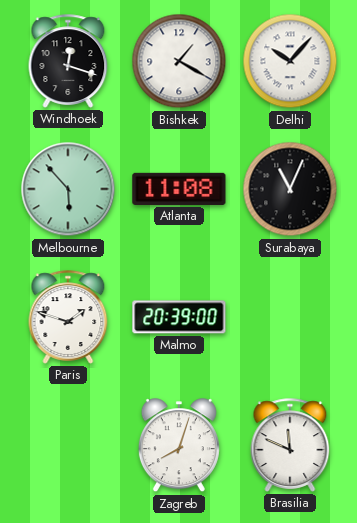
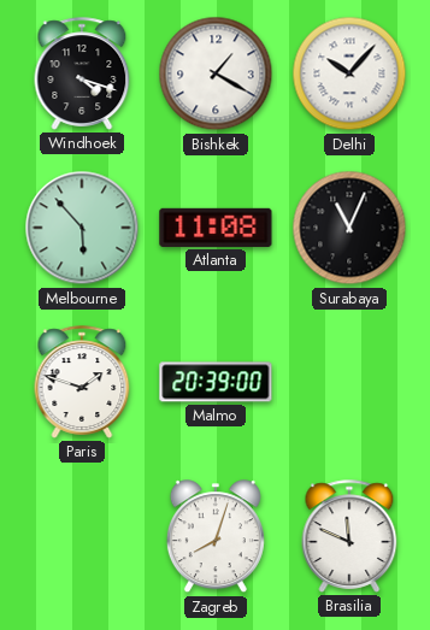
Windhoek: 12:18 -> 4:18 (82, 73)
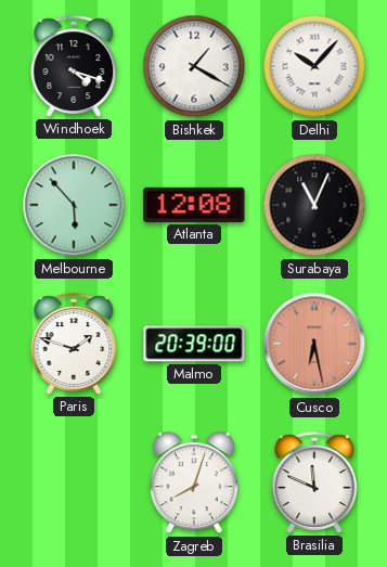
Atlanta: 11:08 -> 12:08 (194, 205)
Cusco: none -> 6:28 (314, 344)
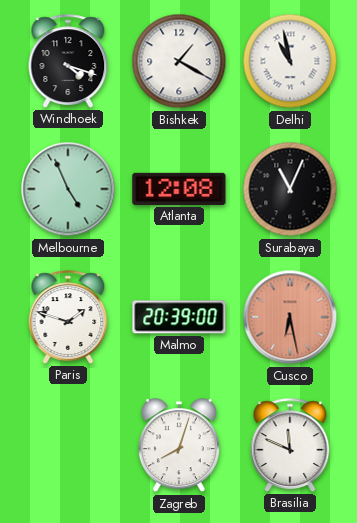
Delhi: 10:07 -> 10:58 (290, 61)
Melbourne: 5:53 -> 4:56 (68, 189)
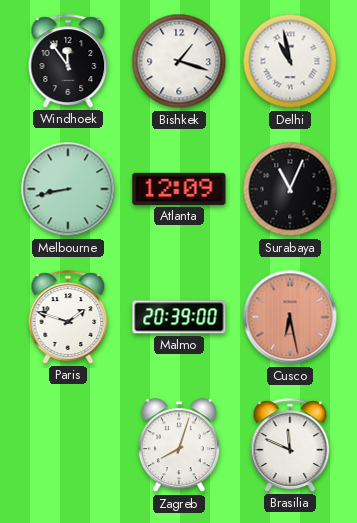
Windhoek: 4:18 -> 11:54 (68, 61)
Bishkek: 1:20 -> 1:18 (179, 61)
Melbourne: 4:56 -> 8:43 (68, 189)
Atlanta: 12:08 -> 12:09 (179, 189)
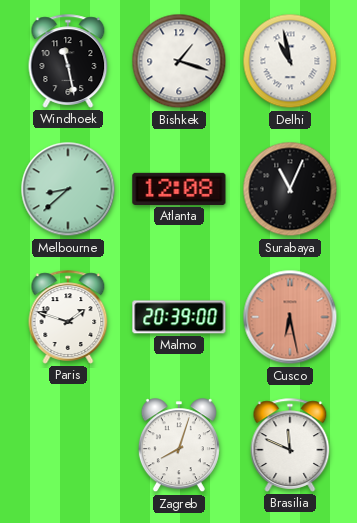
Windhoek: 11:54 -> 11:28 (68, 61)
Melbourne: 8:43 -> 8:38 (68, 189)
Atlanta: 12:09 -> 12:08 (179, 189)
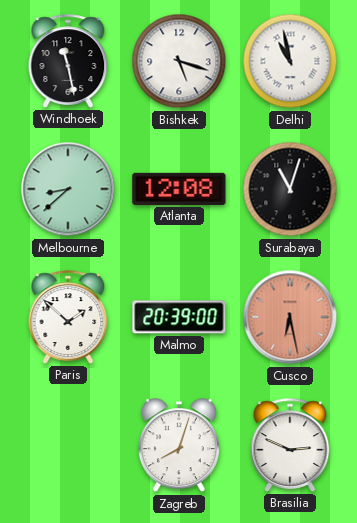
Bishkek: 1:18 -> 5:18 (179, 61)
Surabaya: 11:04 -> 11:03 (290, 189)
Paris: 1:48 -> 1:52 (68, 317)
Brasilia: 11:49 -> 2:49 (290, 445)
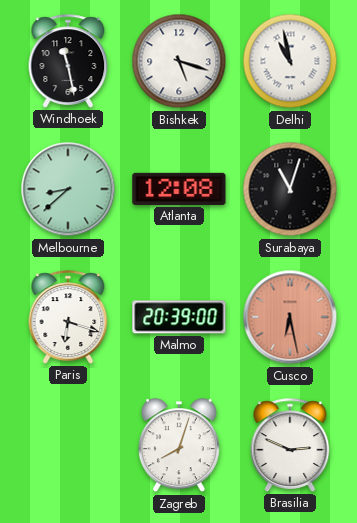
Paris: 1:52 -> 6:18 (68, 317)
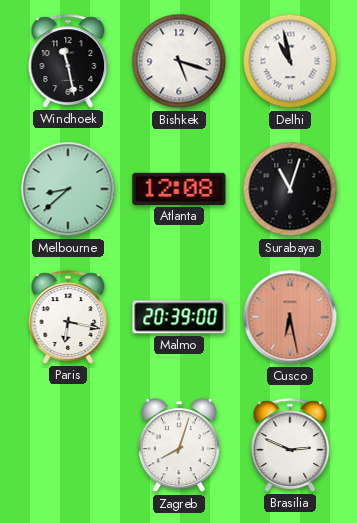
Paris: 6:18 -> 6:17 (68, 317)
